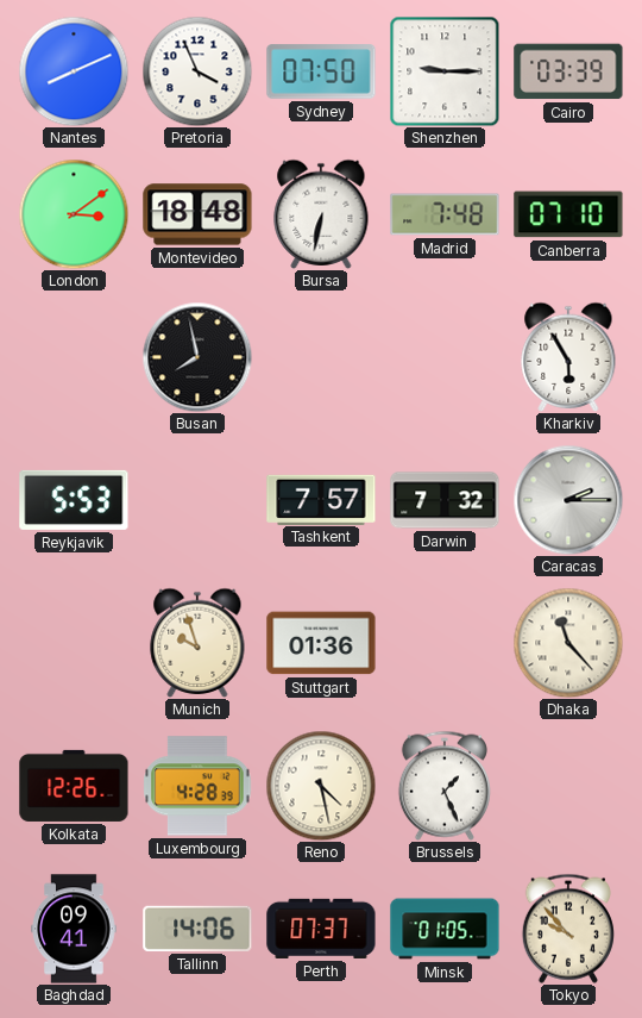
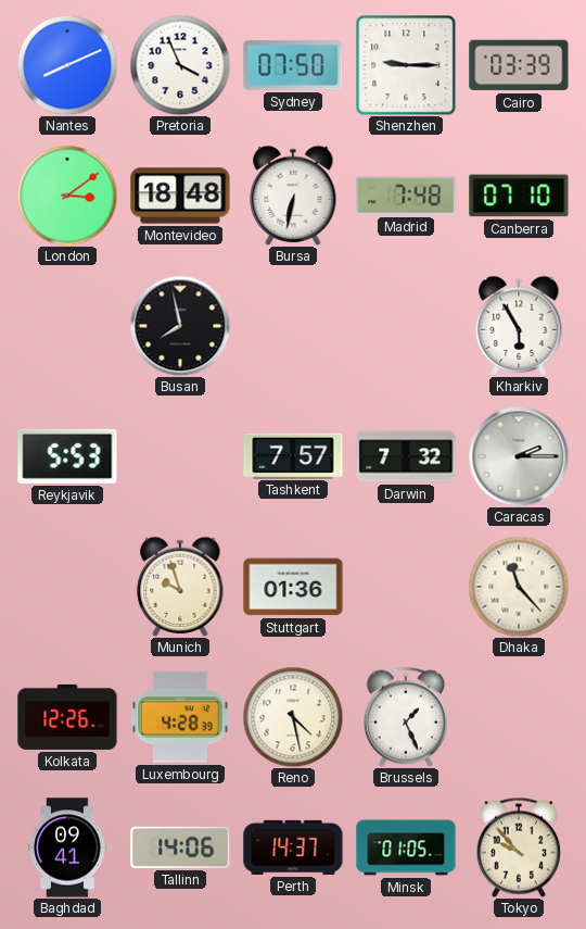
Perth: 07:37 -> 14:37 (293, 848)
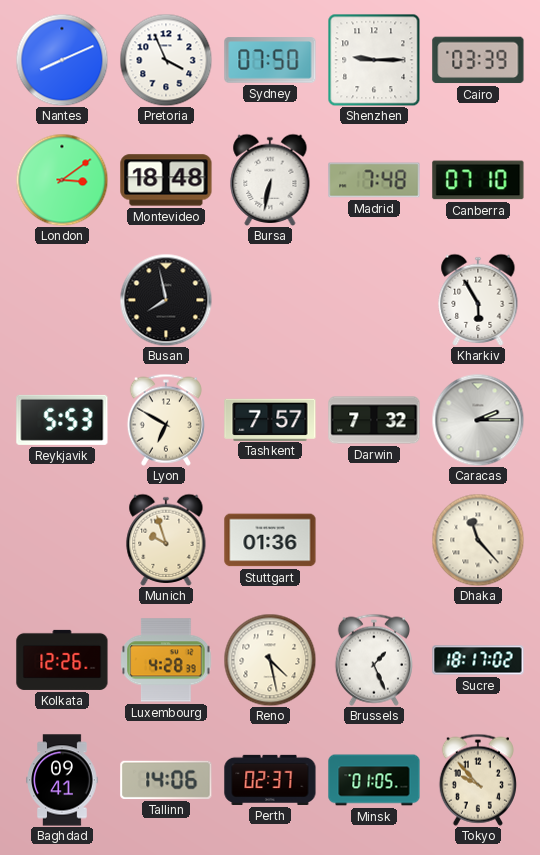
Lyon: none -> 6:50 (166, 420)
Sucre: none -> 18:17 (478, 660)
Perth: 14:37 -> 02:37 (270, 780)
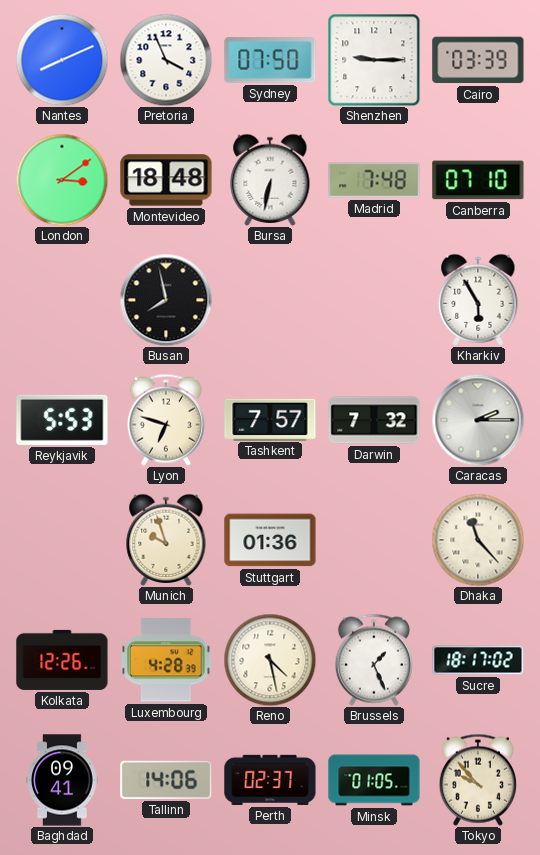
Lyon: 6:50 -> 6:48 (166, 420)
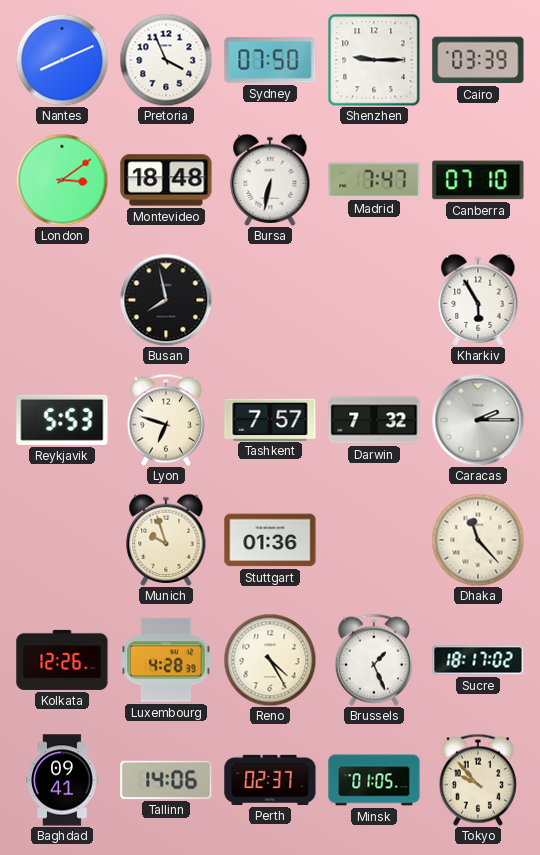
Madrid: 7:48 -> 7:47 (374, 180)
Reno: 4:28 -> 4:25 (270, 660)
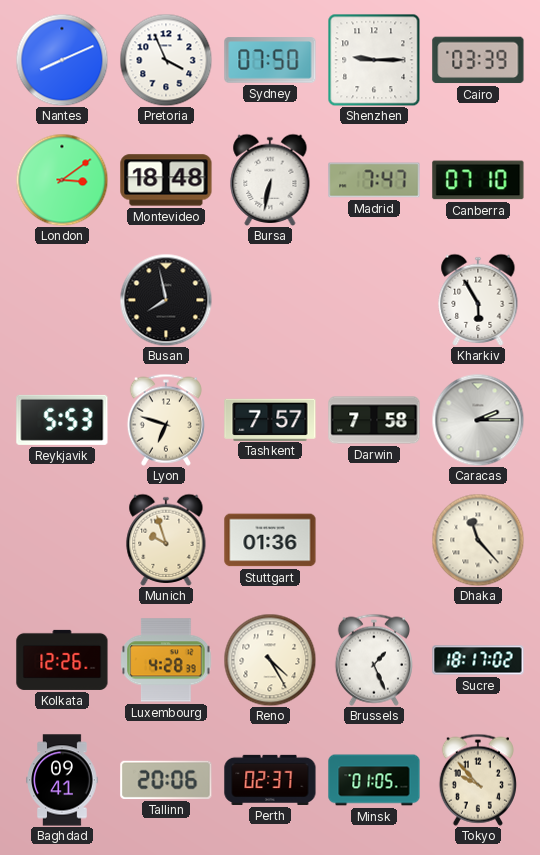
Darwin: 7:32 -> 7:58 (374, 420)
Tallinn: 14:06 -> 20:06 (166, 780)
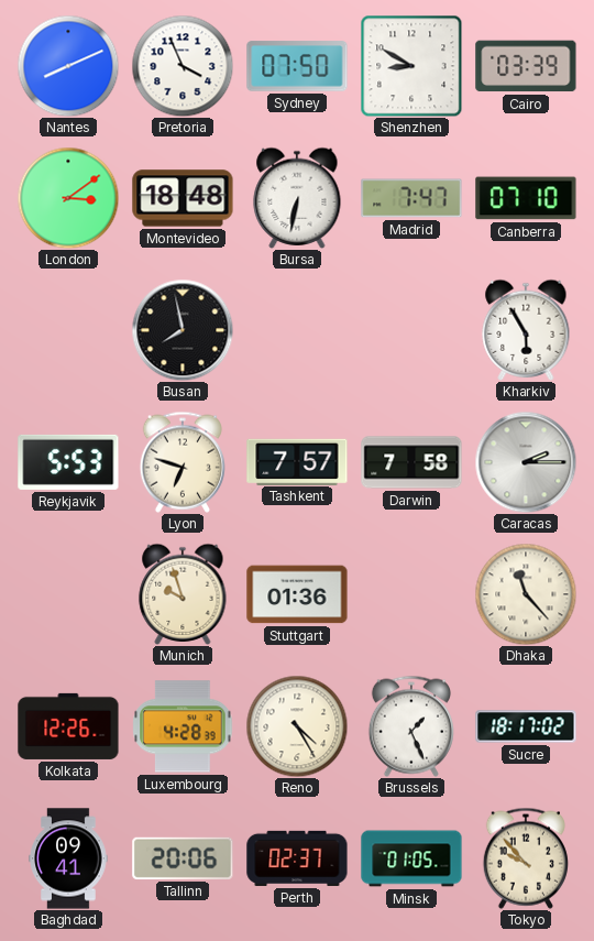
Shenzhen: 9:15 -> 8:50 (411, 66)
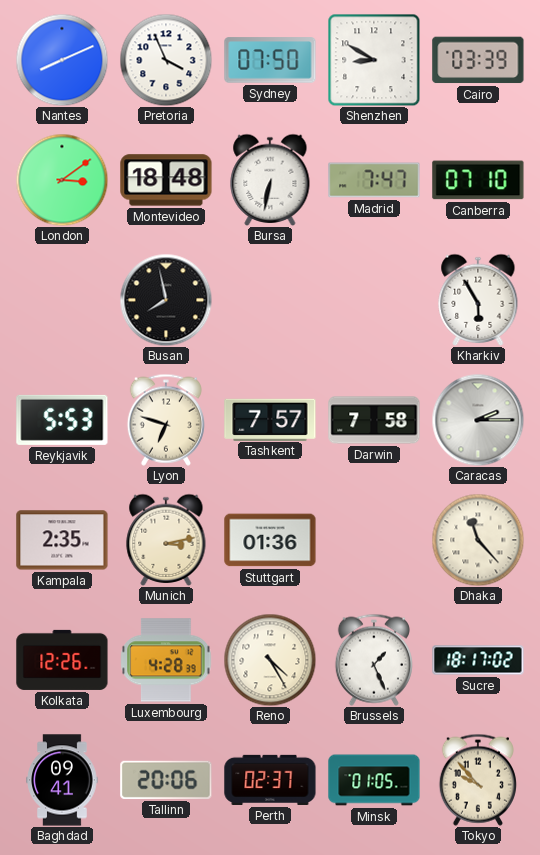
Kampala: none -> 2:35 (62, 540)
Munich: 9:57 -> 3:13 (166, 540)
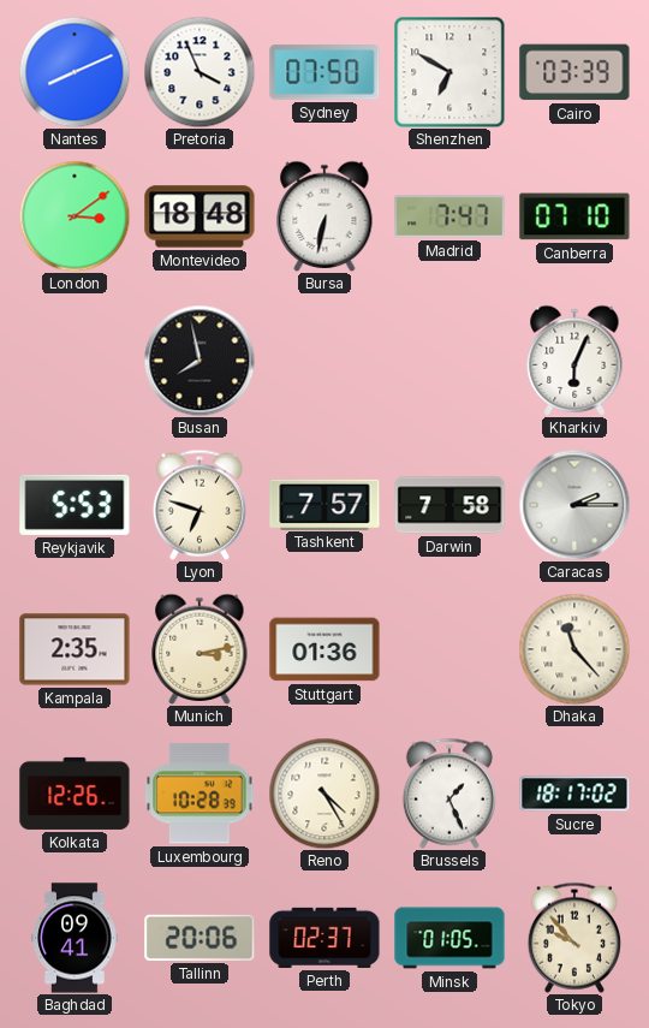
Shenzhen: 8:50 -> 6:50 (449, 72)
Kharkiv: 5:55 -> 6:04 (574, 361)
Luxembourg: 4:28 -> 10:28 (200, 794)
